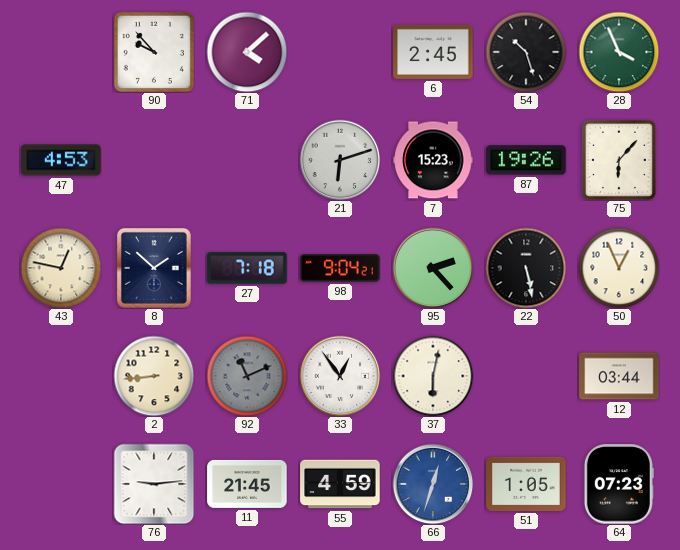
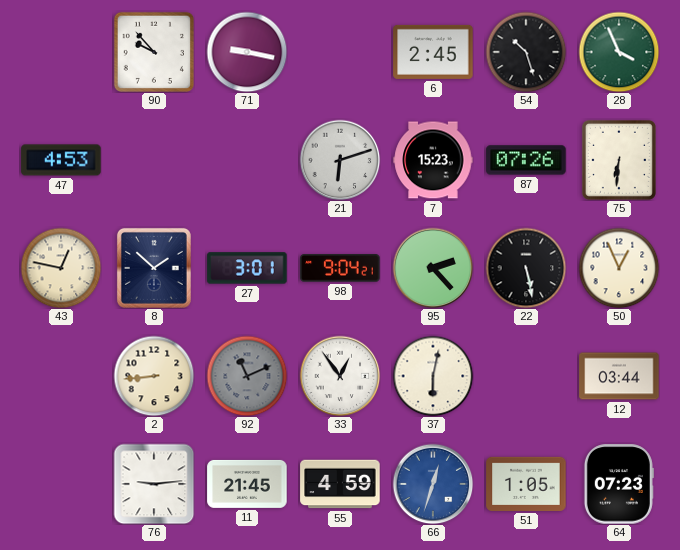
71: 4:08 -> 9:17 (247, 52)
87: 19:26 -> 07:26 (526, 160)
75: 6:07 -> 6:31 (619, 160)
27: 7:18 -> 3:01 (247, 268)
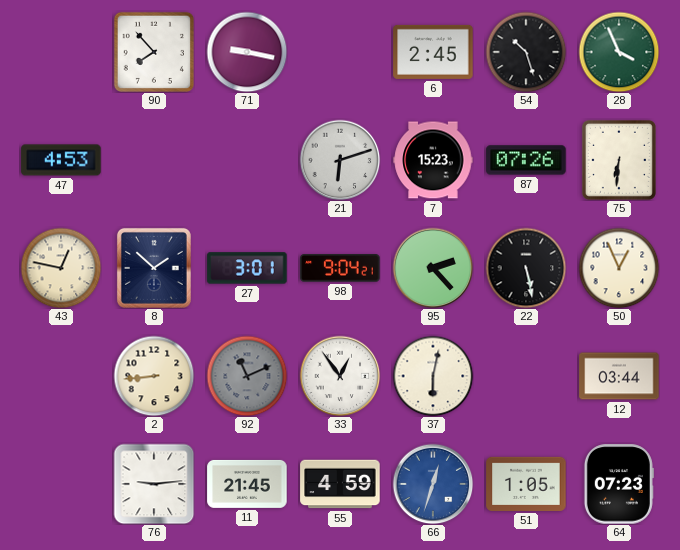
90: 9:53 -> 7:53 (154, 52)
